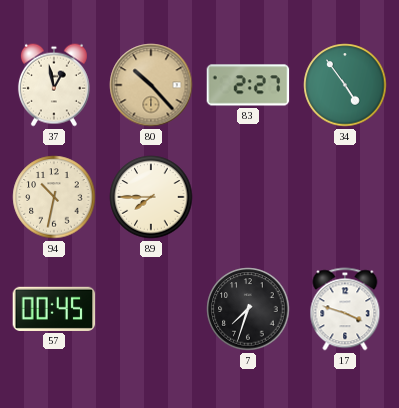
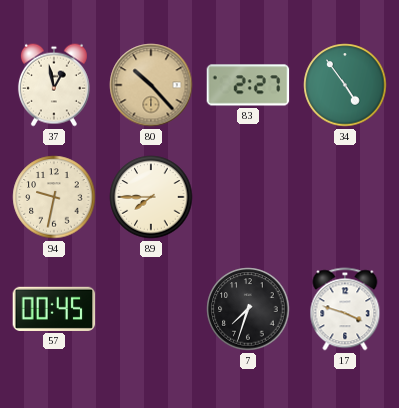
94: 10:32 -> 9:32 (54, 197)
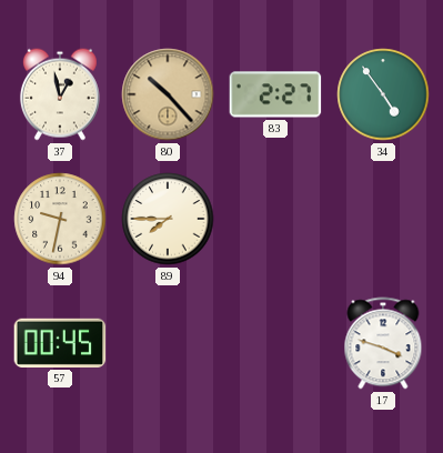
7: 7:33 -> none (248, 309)
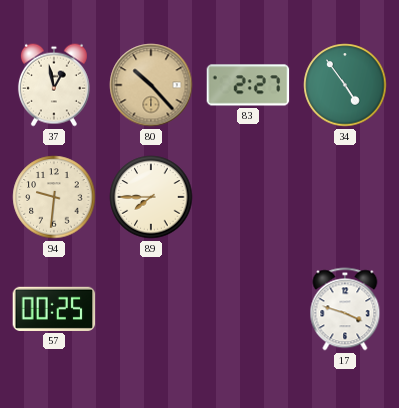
94: 9:32 -> 9:31 (54, 197)
57: 00:45 -> 00:25 (54, 309)
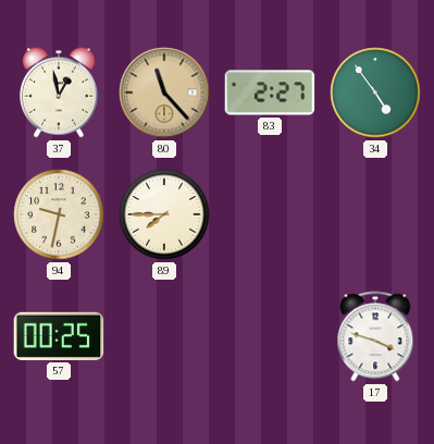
80: 10:23 -> 11:23 (164, 92)
94: 9:31 -> 9:32 (59, 214)
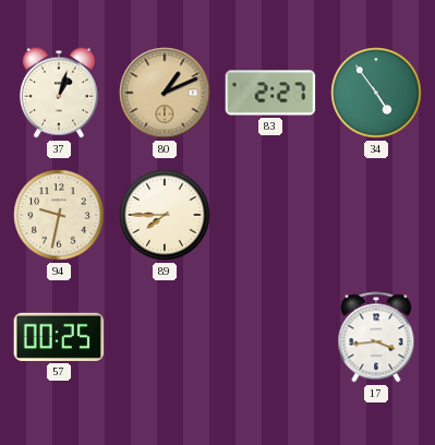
37: 12:58 -> 1:03 (59, 93)
80: 11:23 -> 1:11 (165, 93)
17: 3:48 -> 3:44 (376, 337)
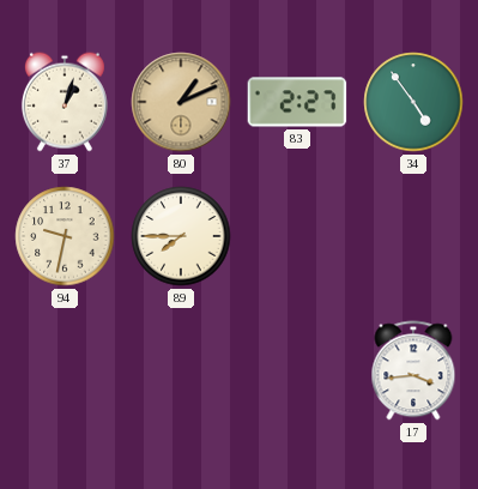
57: 00:25 -> none (59, 337)
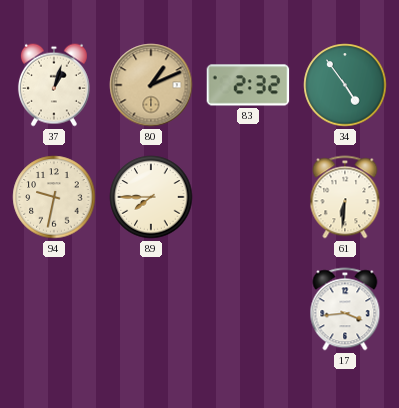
83: 2:27 -> 2:32 (248, 85)
61: none -> 6:31 (345, 197)
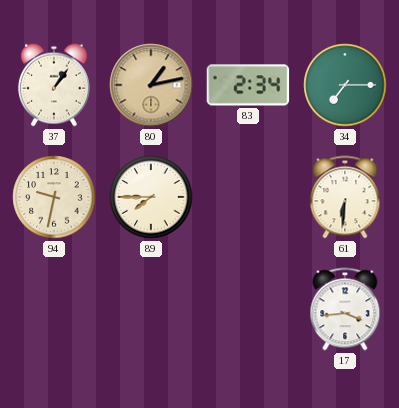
37: 1:03 -> 1:06 (54, 85)
80: 1:11 -> 1:13 (151, 85)
83: 2:32 -> 2:34 (248, 85)
34: 4:54 -> 7:15 (345, 85)
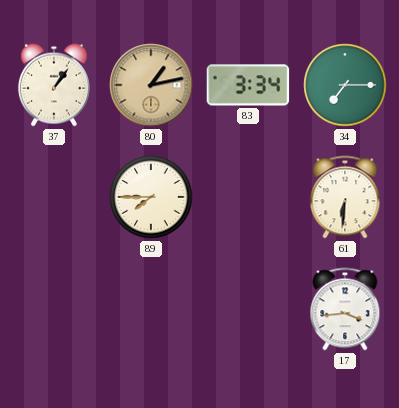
83: 2:34 -> 3:34 (248, 85)
94: 9:32 -> none (54, 197)
